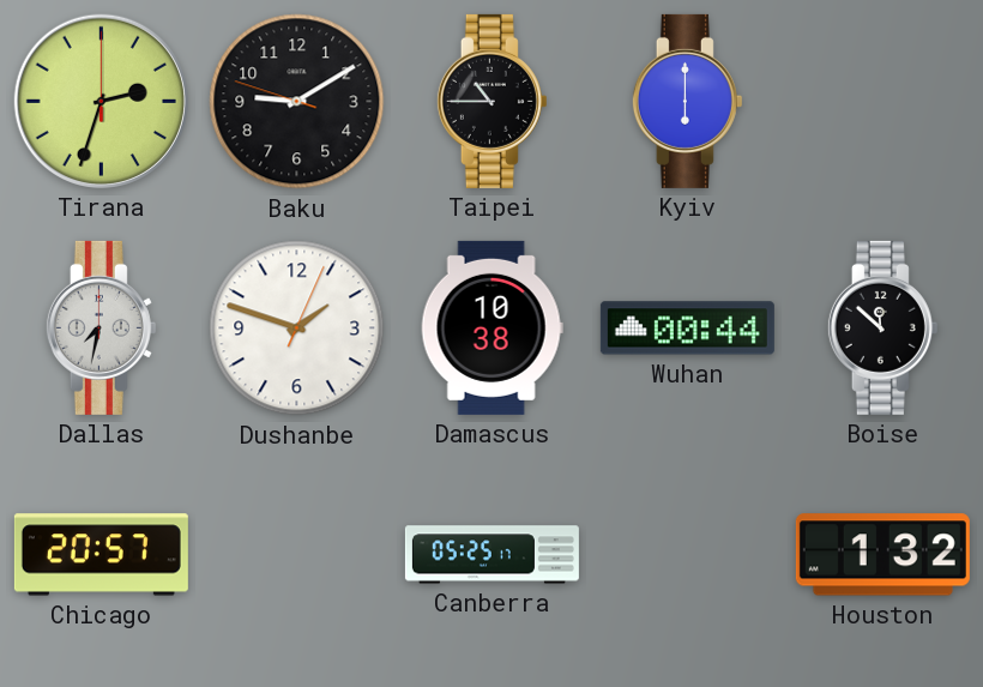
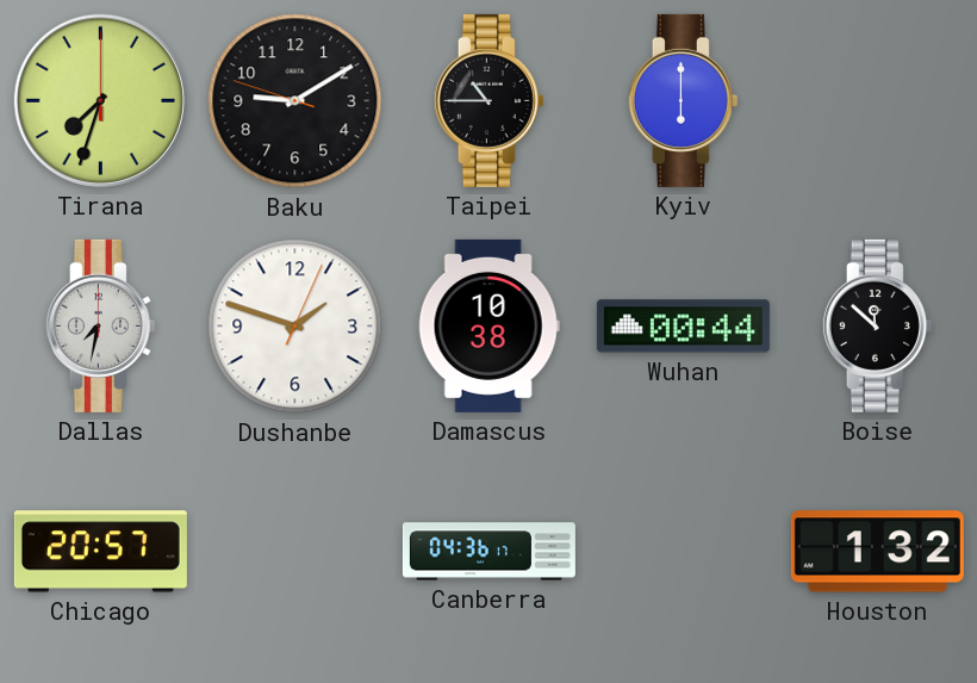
Tirana: 2:33 -> 7:33 (100, 100)
Canberra: 05:25 -> 04:36 (488, 552)
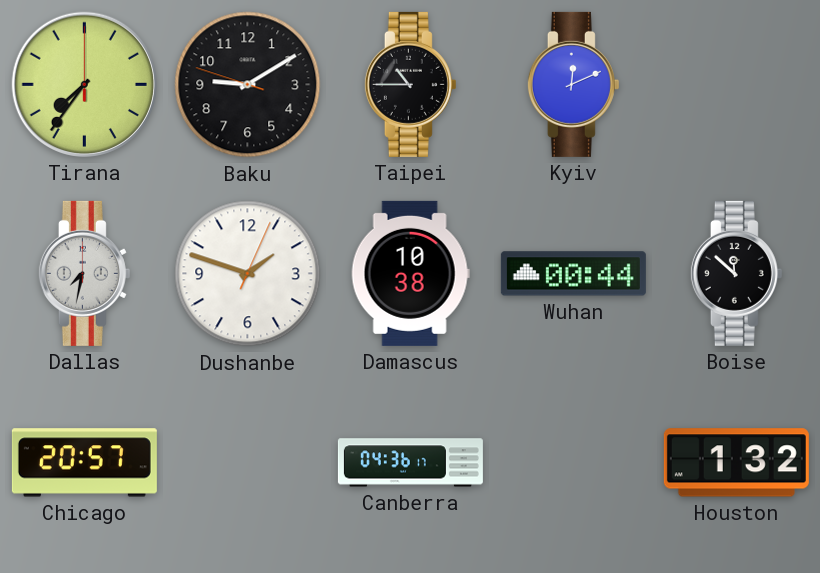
Tirana: 7:33 -> 7:36 (84, 84)
Kyiv: 6:00 -> 12:11 (573, 84)
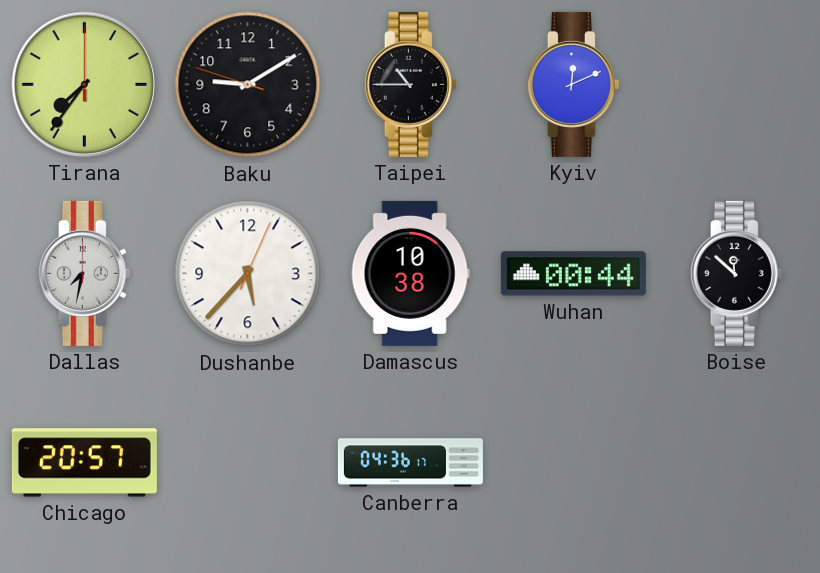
Dushanbe: 1:48 -> 5:37 (248, 274)
Houston: 1:32 -> none (736, 463)
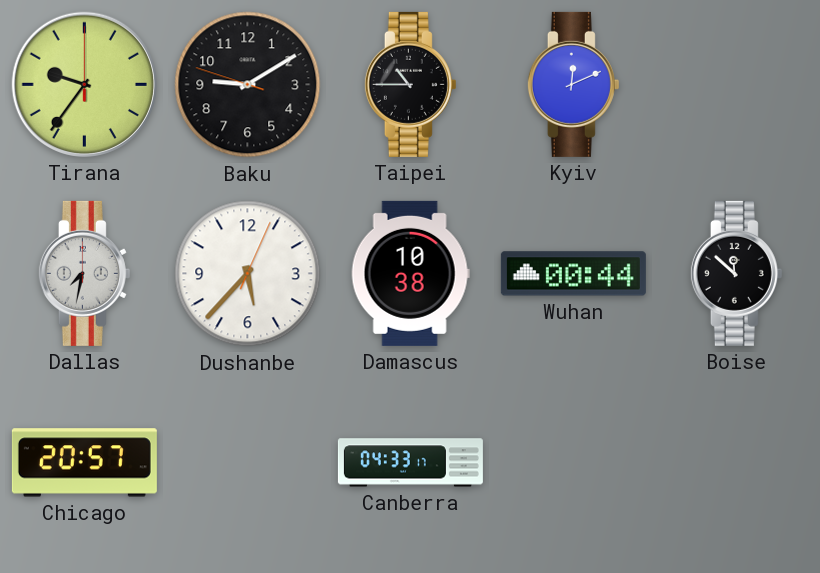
Tirana: 7:36 -> 9:36 (84, 84)
Canberra: 04:36 -> 04:33 (410, 463)
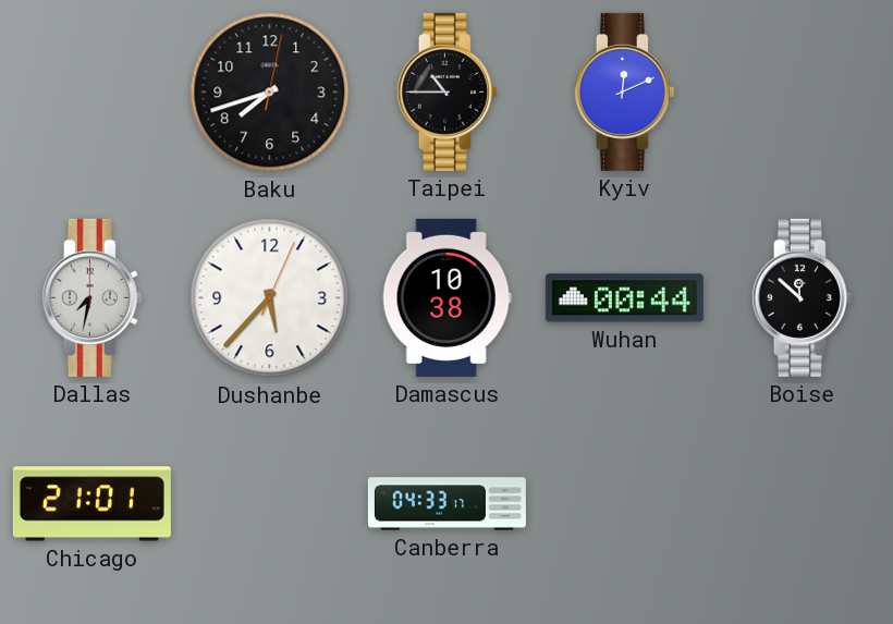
Tirana: 9:36 -> none (84, 84)
Baku: 9:09 -> 7:42 (270, 93)
Chicago: 20:57 -> 21:01 (91, 504)
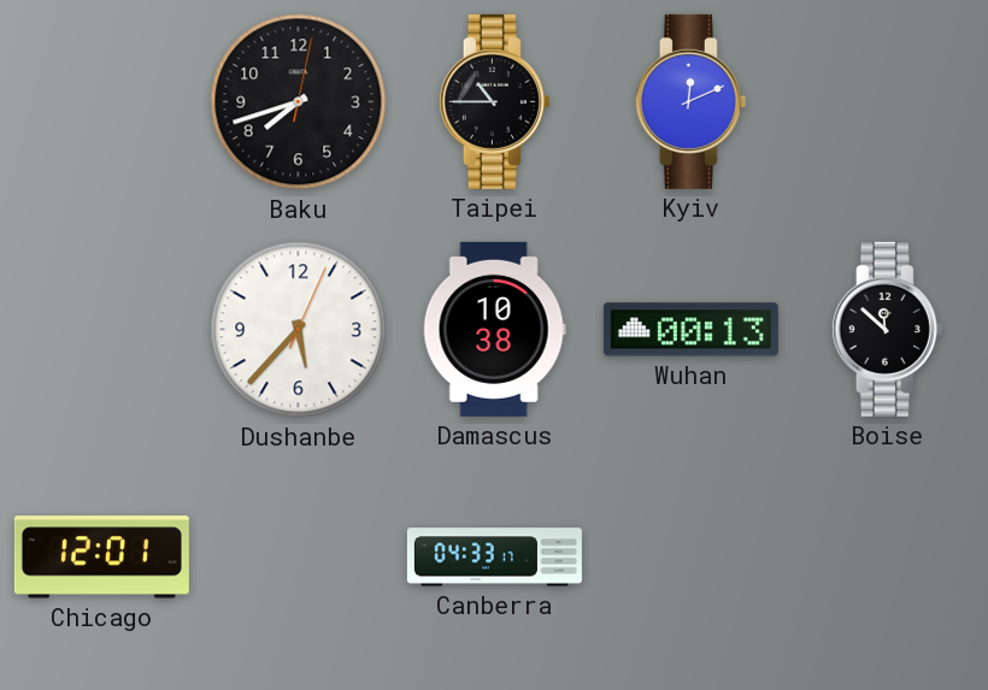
Dallas: 7:32 -> none (91, 297)
Wuhan: 00:44 -> 00:13 (690, 330)
Chicago: 21:01 -> 12:01 (101, 558)
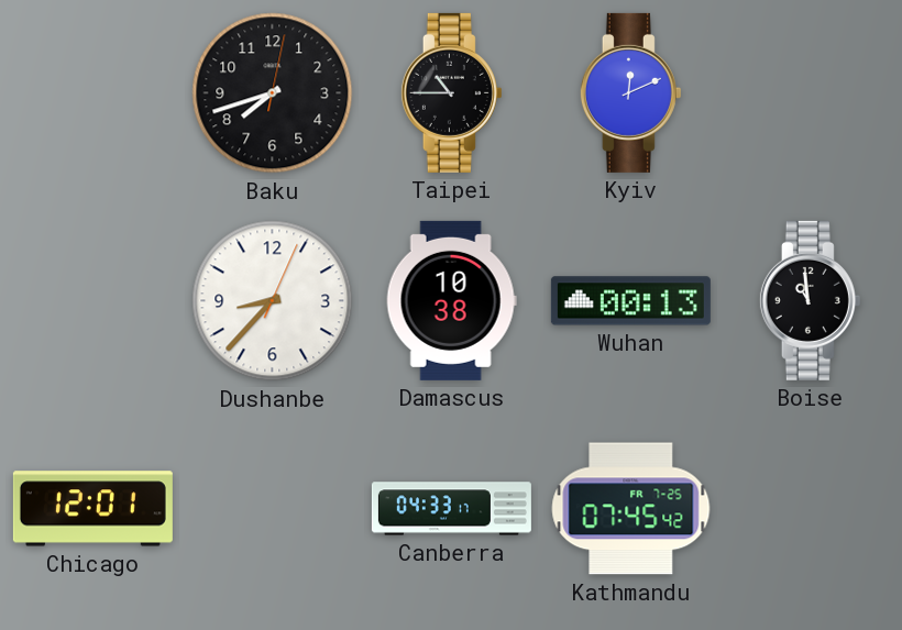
Dushanbe: 5:37 -> 8:37 (273, 301)
Boise: 11:52 -> 10:59 (810, 300)
Kathmandu: none -> 07:45 (631, 509)
